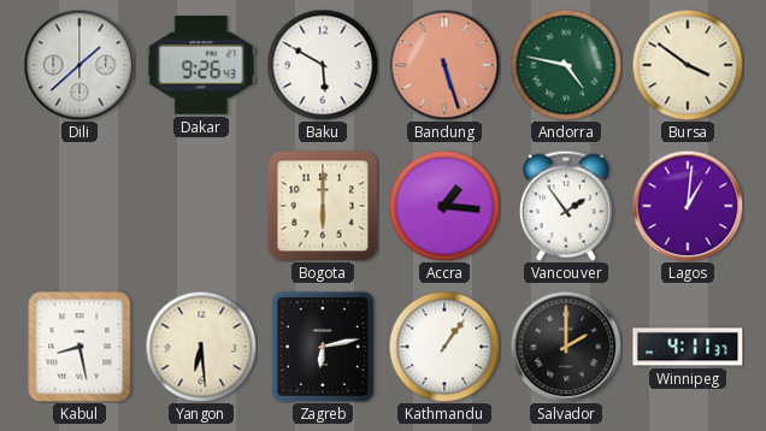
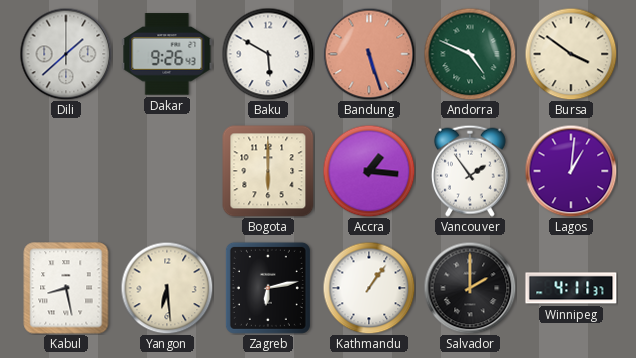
Andorra: 4:47 -> 4:49 (470, 54)
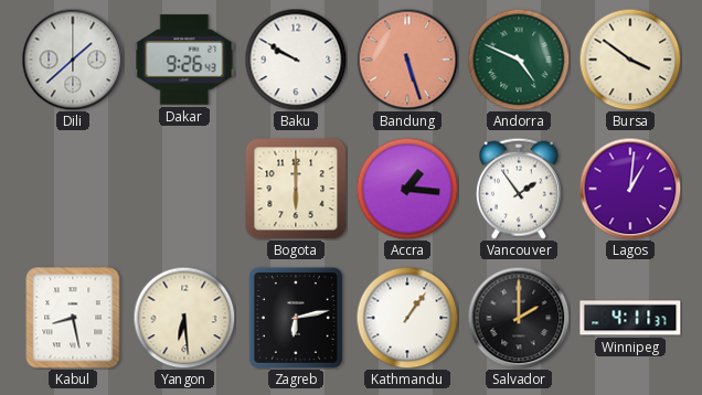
Baku: 5:50 -> 9:50 (296, 60)
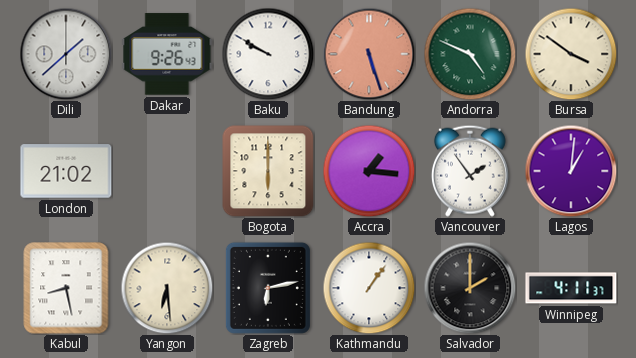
London: none -> 21:02 (66, 171)
